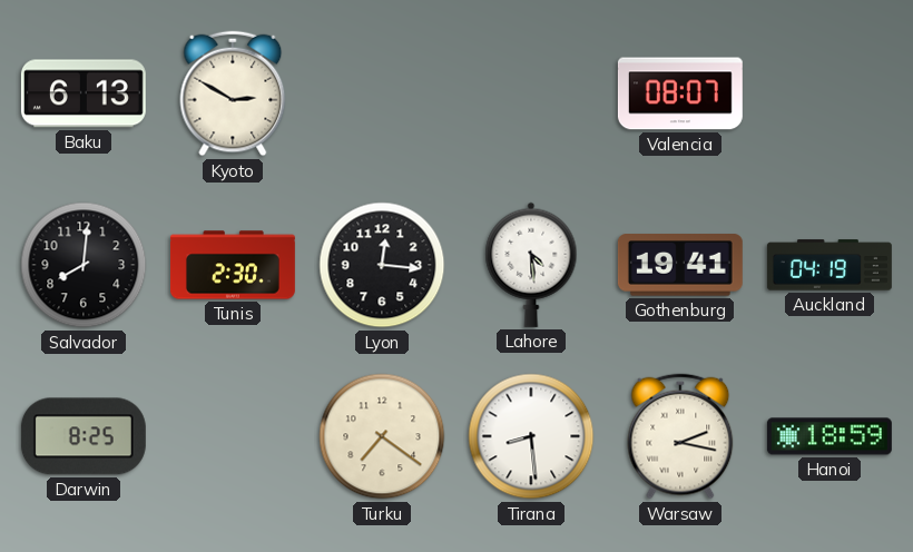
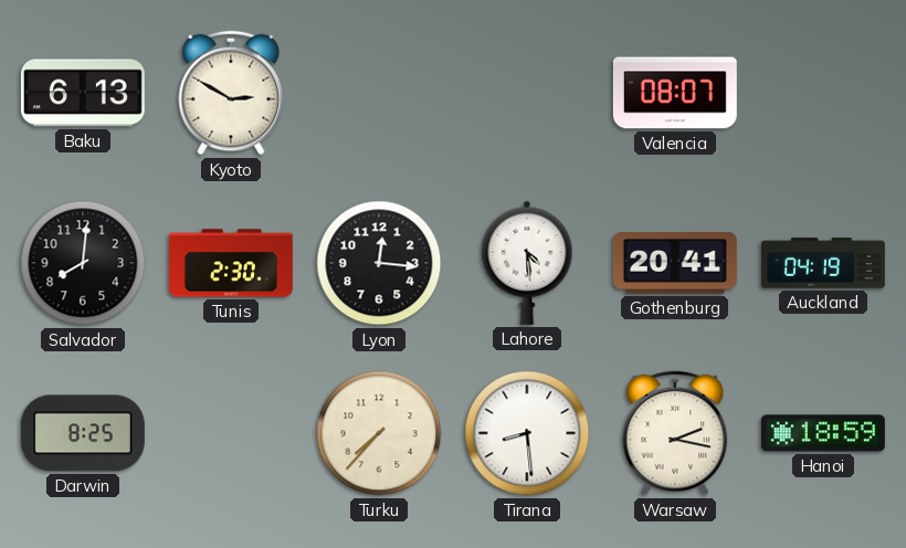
Gothenburg: 19:41 -> 20:41 (675, 263)
Turku: 7:21 -> 7:37 (379, 433)
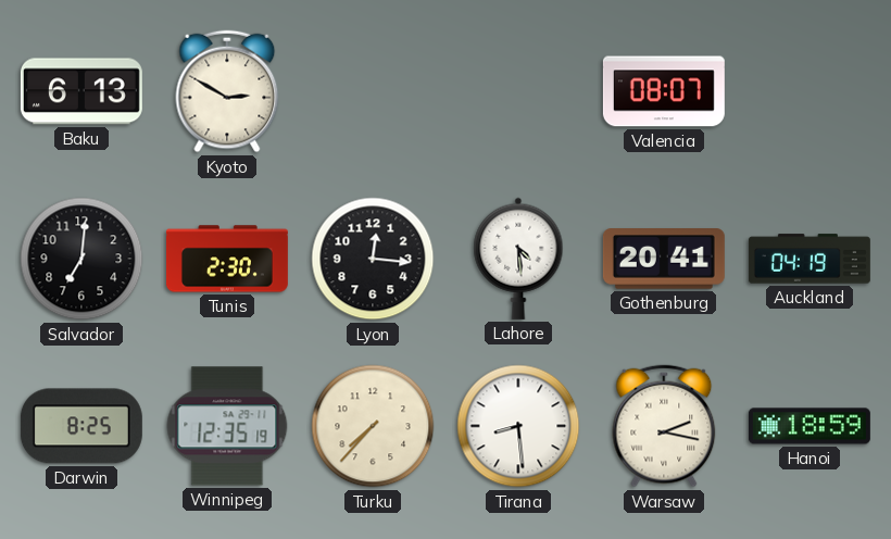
Salvador: 8:01 -> 7:01 (81, 259)
Winnipeg: none -> 12:35 (227, 426)
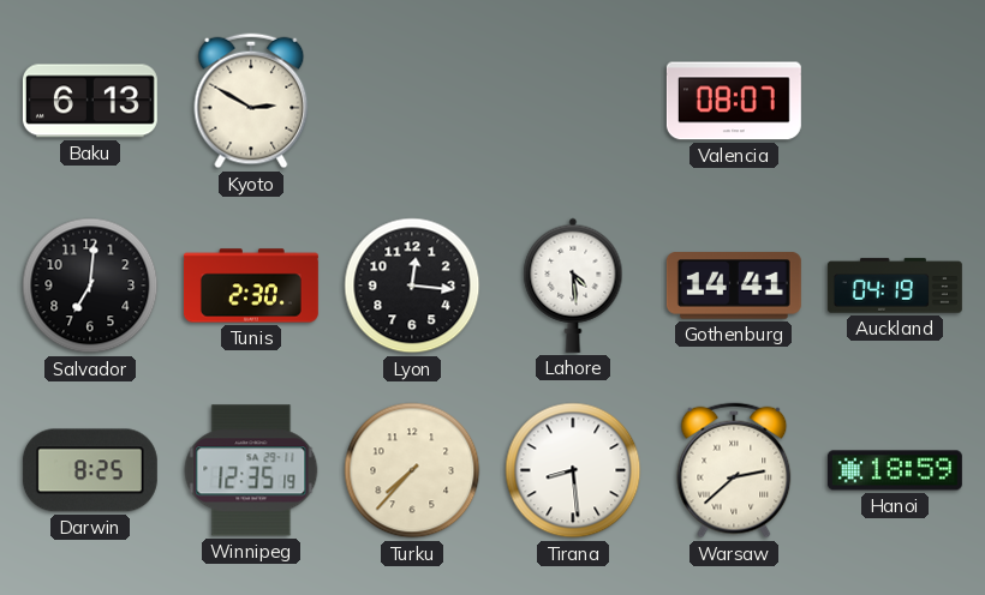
Gothenburg: 20:41 -> 14:41 (734, 286)
Warsaw: 2:17 -> 2:38 (734, 470)
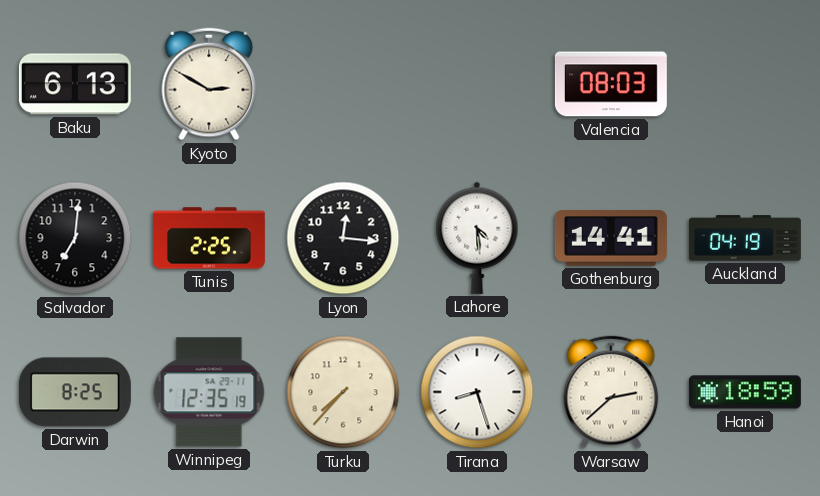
Valencia: 08:07 -> 08:03 (611, 84)
Tunis: 2:30 -> 2:25 (209, 238)
Tirana: 8:29 -> 8:27 (477, 392)
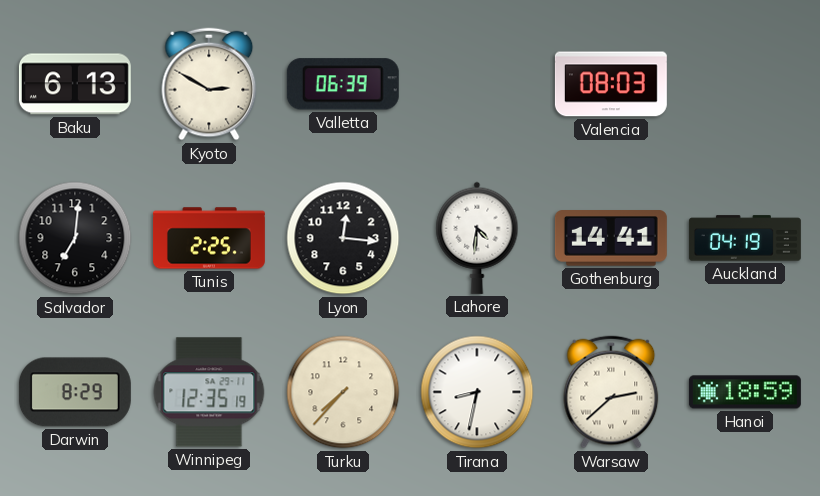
Valletta: none -> 06:39 (343, 84)
Lahore: 4:29 -> 4:31 (477, 238)
Darwin: 8:25 -> 8:29 (75, 392)
Tirana: 8:27 -> 8:32 (477, 392)
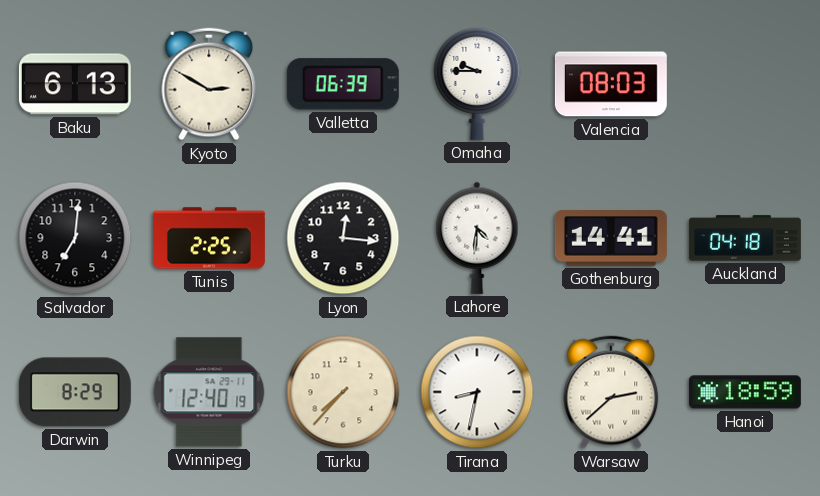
Omaha: none -> 9:45 (477, 83)
Auckland: 04:19 -> 04:18 (745, 238)
Winnipeg: 12:35 -> 12:40 (209, 392)
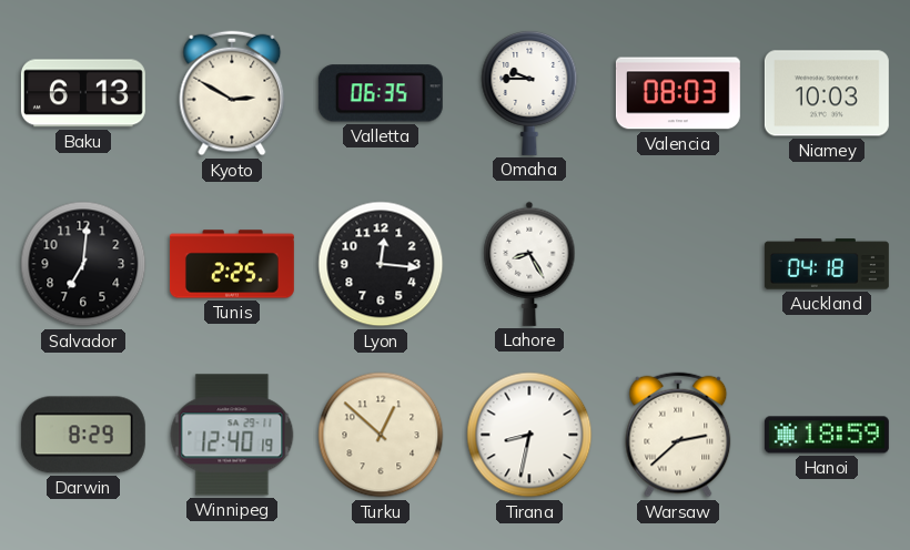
Valletta: 06:39 -> 06:35 (381, 93)
Niamey: none -> 10:03 (827, 93)
Lahore: 4:31 -> 8:25 (529, 264)
Gothenburg: 14:41 -> none (611, 238)
Turku: 7:37 -> 12:52 (381, 435)
